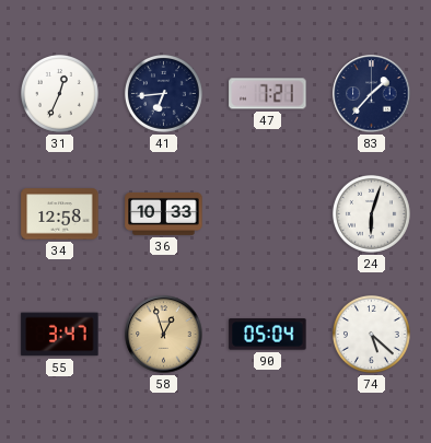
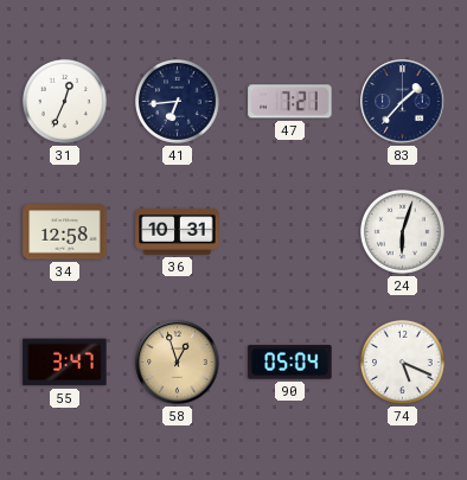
36: 10:33 -> 10:31 (178, 232)
74: 5:22 -> 5:19 (402, 361)
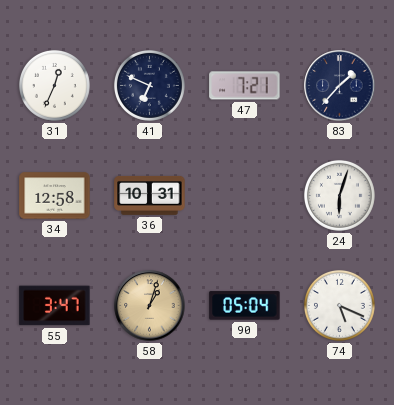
41: 6:44 -> 6:49 (149, 85)
58: 12:57 -> 1:03 (150, 306)
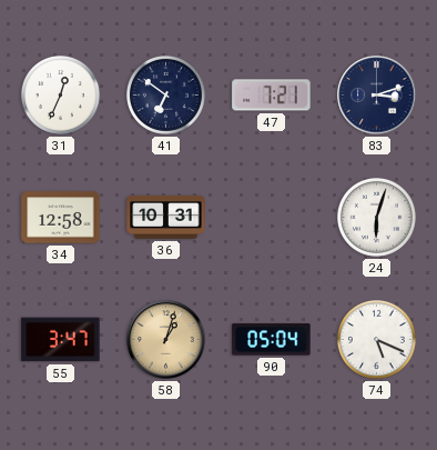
41: 6:49 -> 6:51 (165, 94)
83: 1:37 -> 3:12 (377, 96)
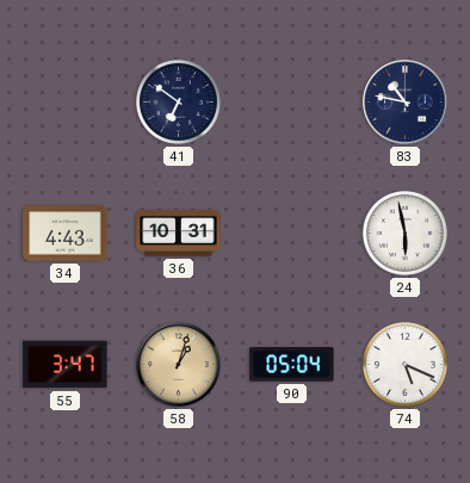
31: 12:34 -> none (60, 94)
47: 7:21 -> none (272, 96)
83: 3:12 -> 10:47 (406, 103)
34: 12:58 -> 4:43 (66, 234)
24: 6:03 -> 5:58 (404, 233)
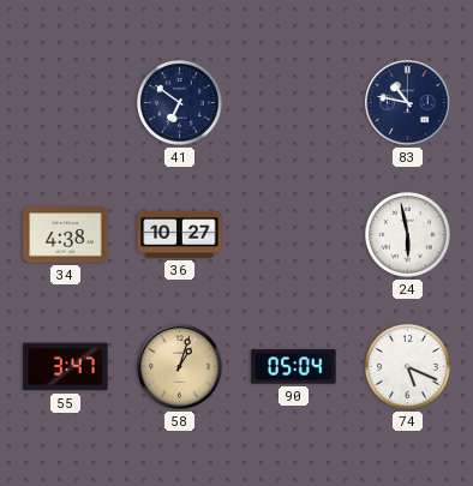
34: 4:43 -> 4:38 (66, 235)
36: 10:31 -> 10:27 (180, 235)
